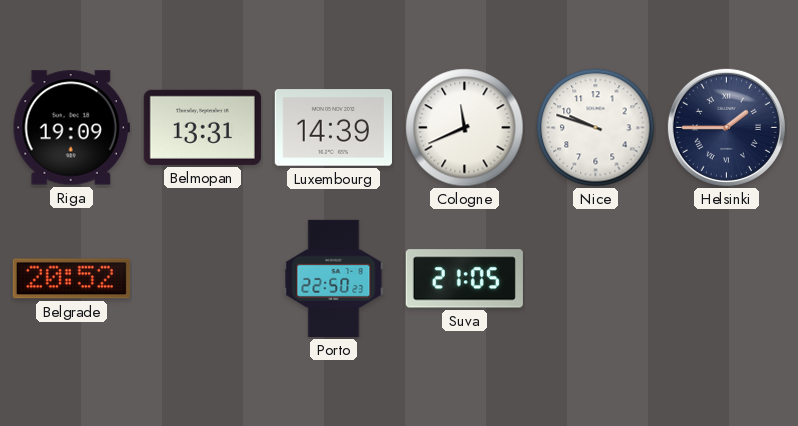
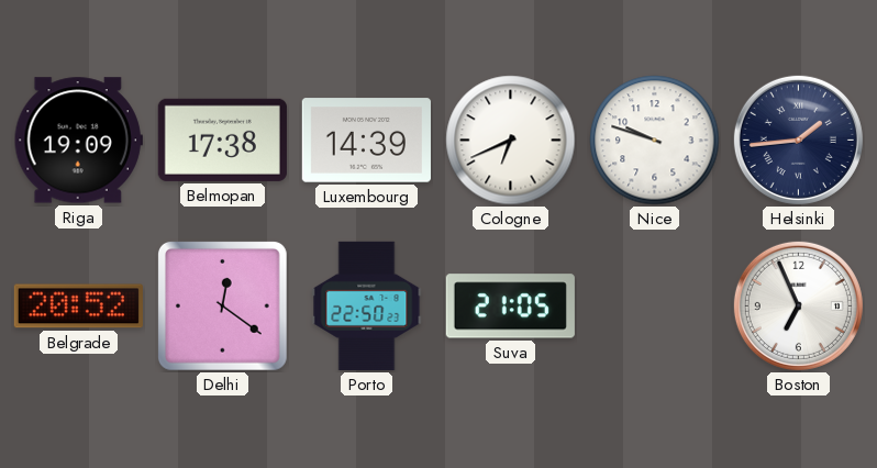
Belmopan: 13:31 -> 17:38 (222, 140)
Cologne: 11:41 -> 6:41 (511, 141)
Helsinki: 1:45 -> 1:44 (798, 140)
Delhi: none -> 12:21 (222, 305)
Boston: none -> 6:56 (798, 305)
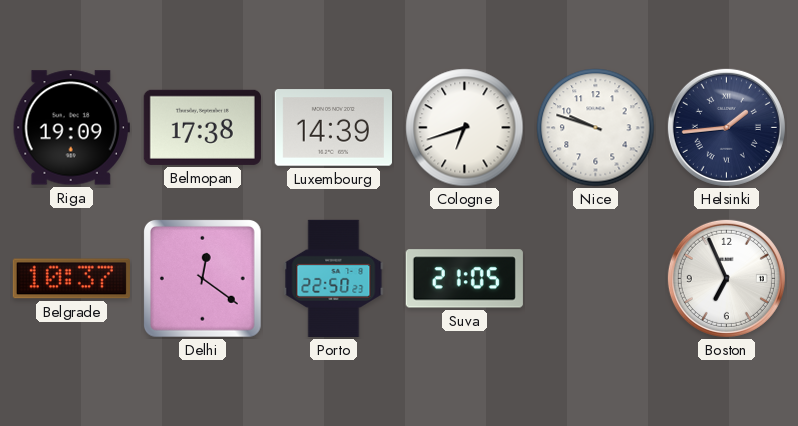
Cologne: 6:41 -> 6:42 (465, 128)
Belgrade: 20:52 -> 10:37 (71, 279)
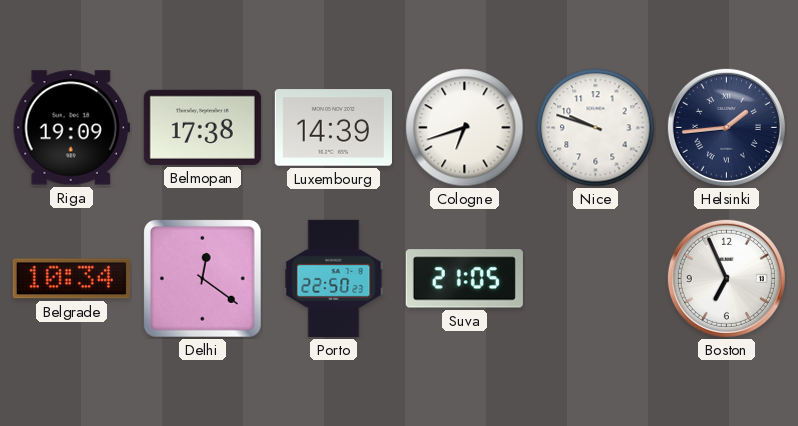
Belgrade: 10:37 -> 10:34 (71, 279)
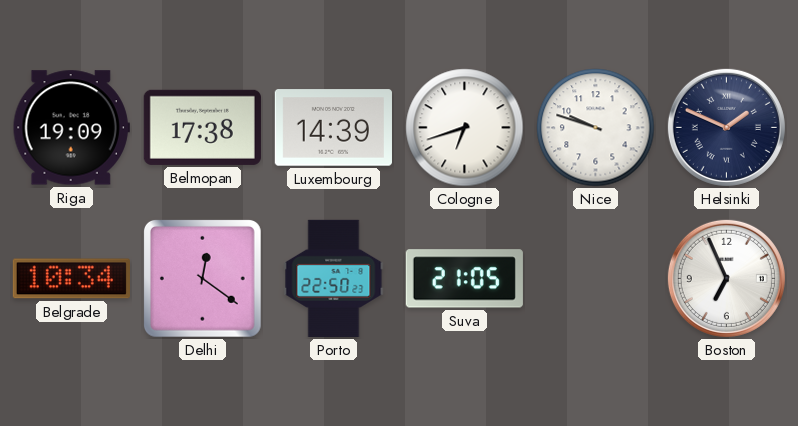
Helsinki: 1:44 -> 1:49 (726, 127)
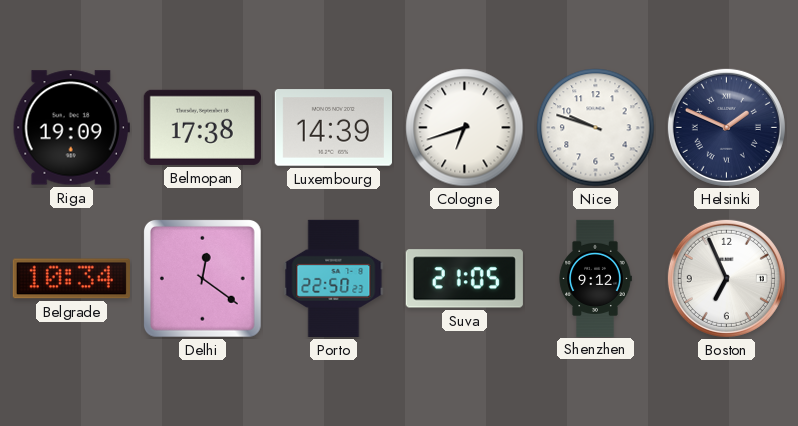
Shenzhen: none -> 9:12 (595, 278)
